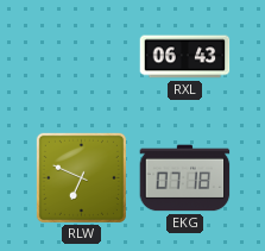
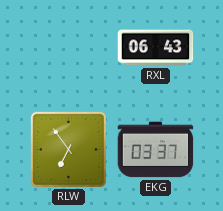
RLW: 6:49 -> 6:54 (68, 149)
EKG: 07:18 -> 03:37 (156, 150)
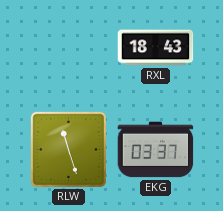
RXL: 06:43 -> 18:43 (156, 48)
RLW: 6:54 -> 11:27 (68, 149)
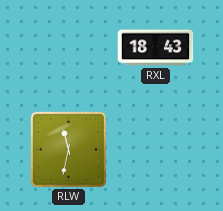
RLW: 11:27 -> 11:32 (68, 149)
EKG: 03:37 -> none (156, 150)
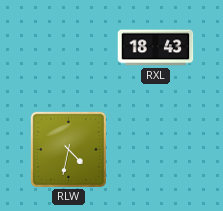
RLW: 11:32 -> 4:32 (68, 149)
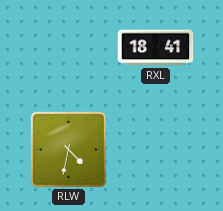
RXL: 18:43 -> 18:41 (156, 48)
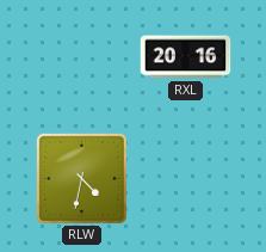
RXL: 18:41 -> 20:16 (186, 57)
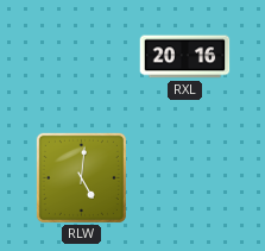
RLW: 4:32 -> 5:01 (81, 177)
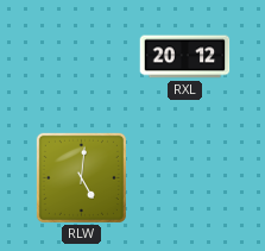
RXL: 20:16 -> 20:12 (185, 57)
